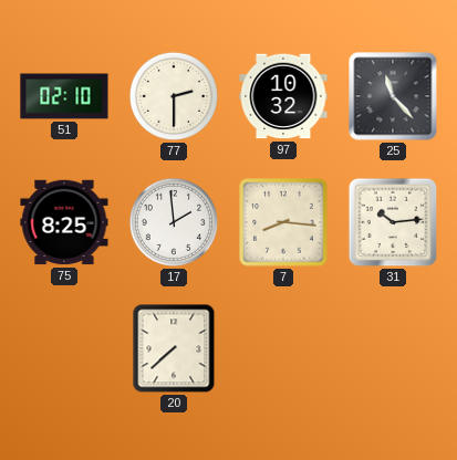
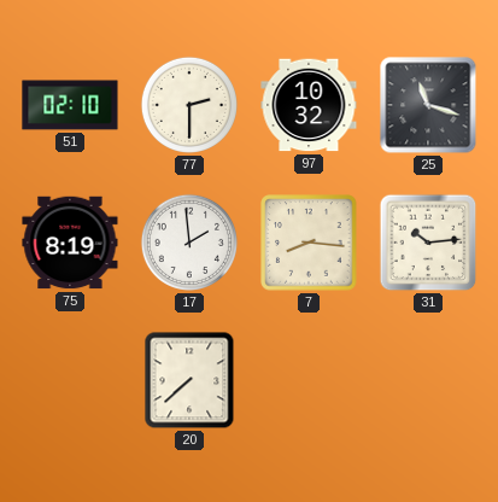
25: 11:23 -> 11:18 (428, 105)
75: 8:25 -> 8:19 (70, 243)
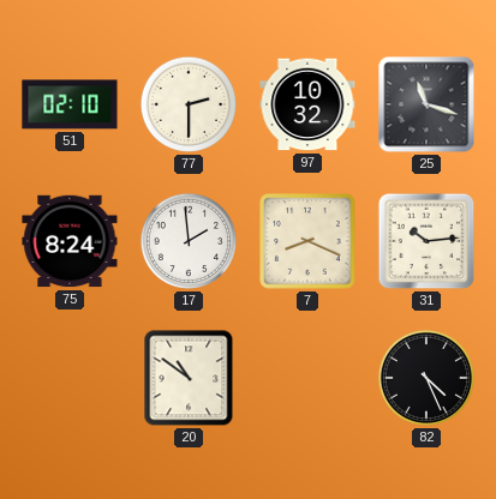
75: 8:19 -> 8:24 (70, 241)
7: 8:16 -> 8:19 (307, 241)
20: 7:38 -> 10:51 (189, 378)
82: none -> 4:26 (426, 378)
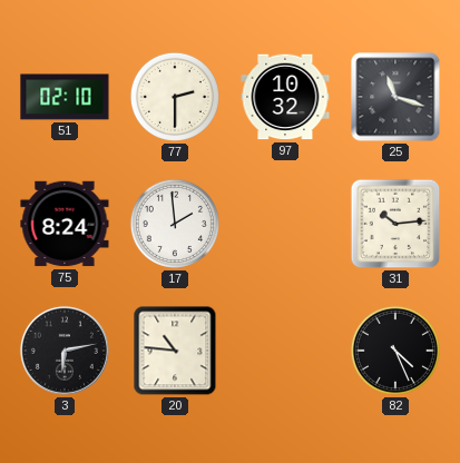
7: 8:19 -> none (307, 241)
3: none -> 6:13 (65, 351)
20: 10:51 -> 10:46 (175, 351)
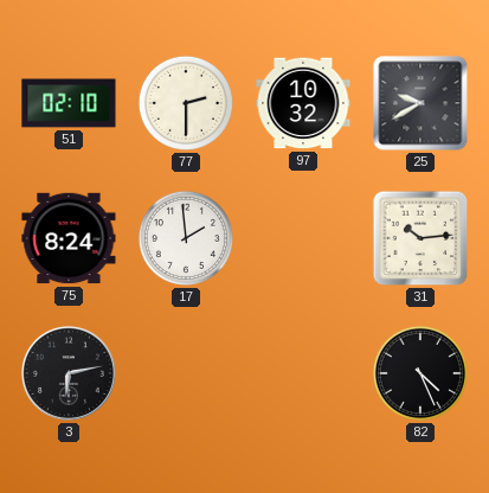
25: 11:18 -> 9:40 (420, 103)
20: 10:46 -> none (175, 351)
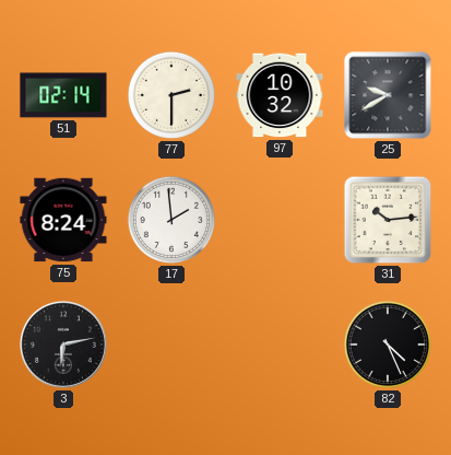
51: 02:10 -> 02:14 (63, 95)
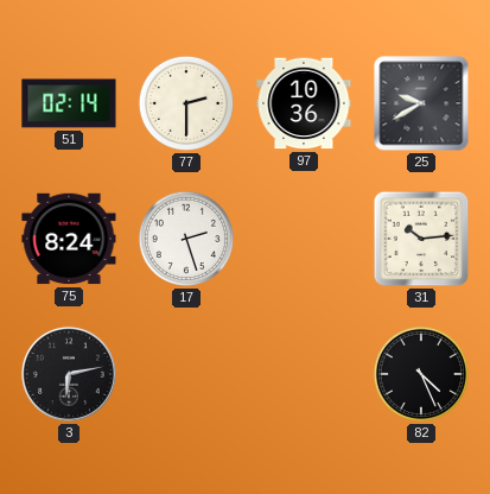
97: 10:32 -> 10:36 (304, 103)
17: 1:59 -> 2:27 (186, 239)
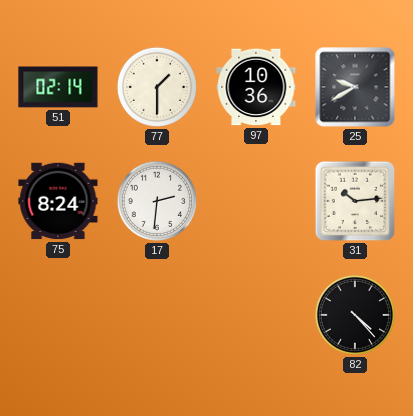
77: 2:30 -> 1:30 (157, 87)
17: 2:27 -> 2:31 (157, 201)
3: 6:13 -> none (69, 374)
82: 4:26 -> 4:23 (355, 315)
